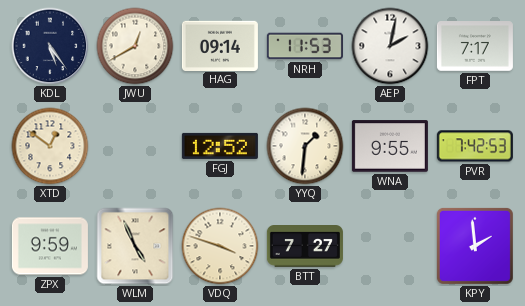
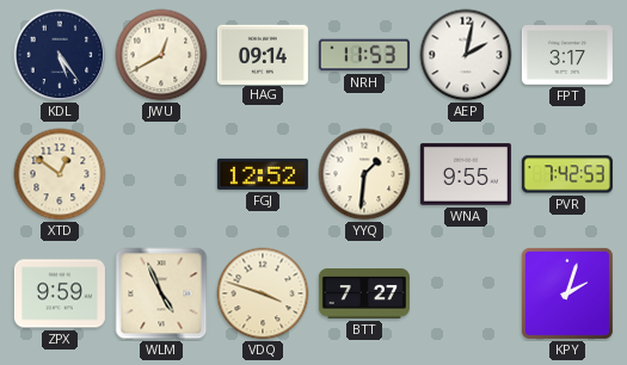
FPT: 7:17 -> 3:17 (567, 56)
KPY: 1:59 -> 2:03 (567, 293)
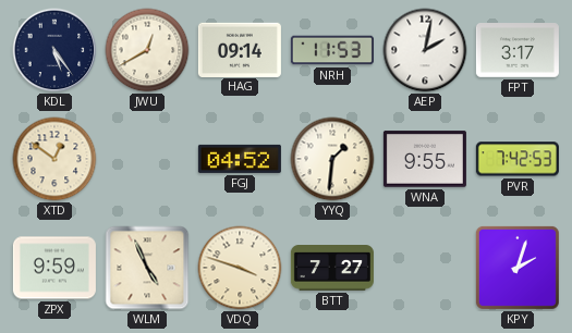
FGJ: 12:52 -> 04:52 (240, 159)
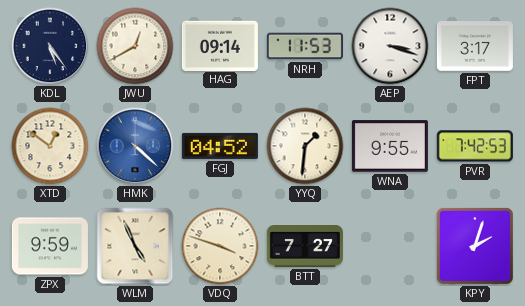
AEP: 2:02 -> 3:18 (390, 46)
HMK: none -> 4:22 (135, 146)
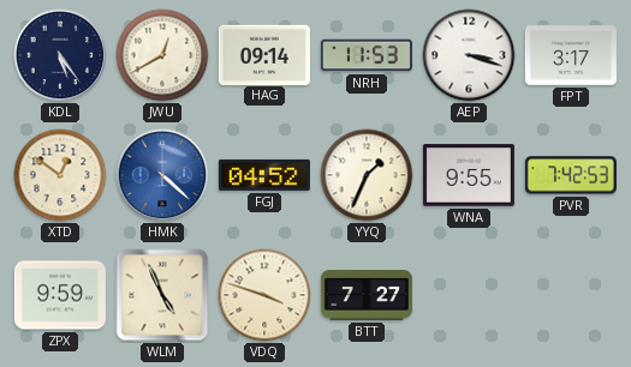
YYQ: 1:31 -> 1:34 (367, 175)
KPY: 2:03 -> none (475, 246)
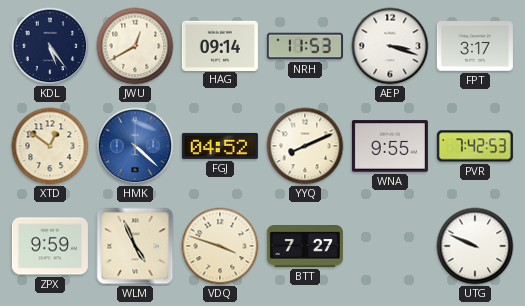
YYQ: 1:34 -> 8:11 (305, 146)
UTG: none -> 9:49 (475, 246)
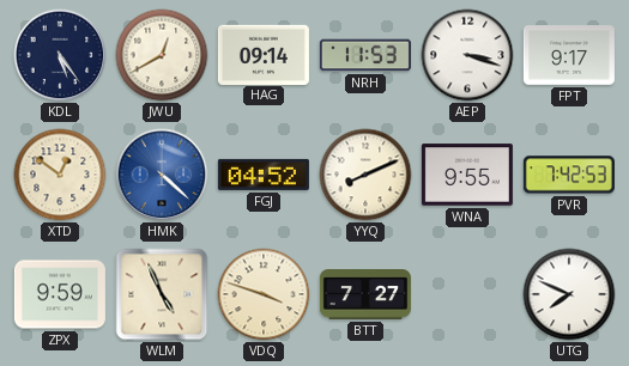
FPT: 3:17 -> 9:17 (569, 56)
UTG: 9:49 -> 7:49 (569, 294)
